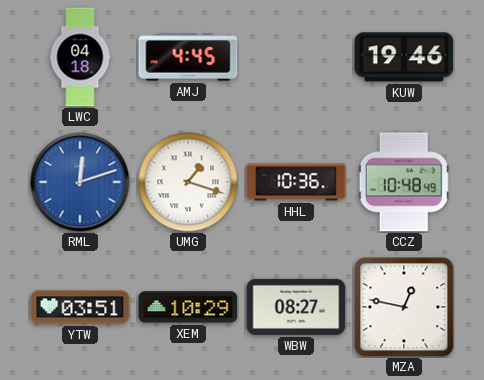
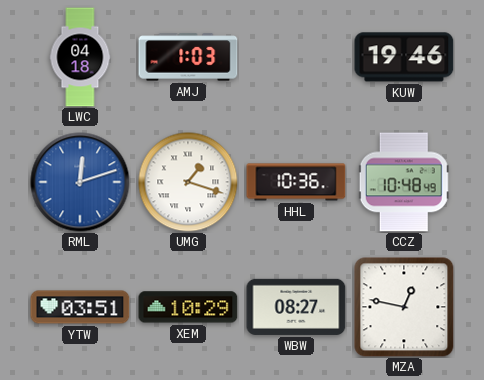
AMJ: 4:45 -> 1:03 (188, 57)
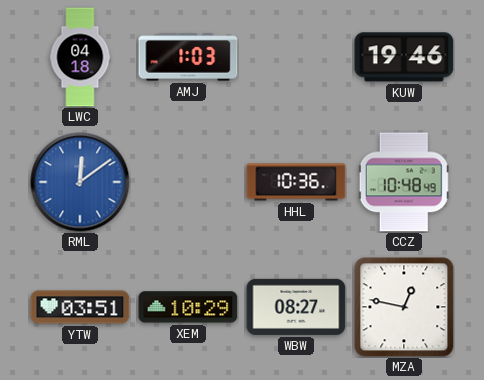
RML: 12:12 -> 12:09 (80, 182)
UMG: 1:18 -> none (188, 182)
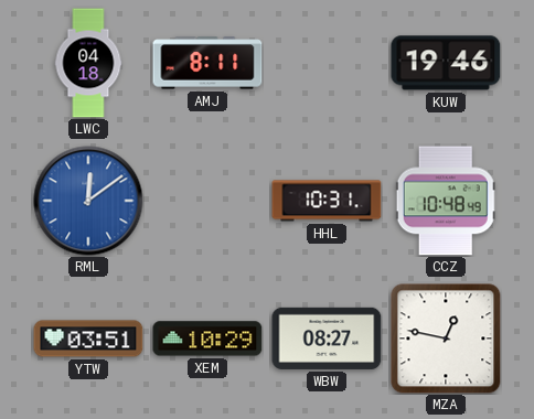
AMJ: 1:03 -> 8:11 (207, 63)
HHL: 10:36 -> 10:31 (327, 201)
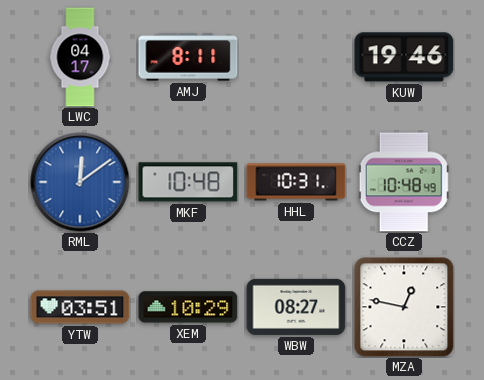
LWC: 04:18 -> 04:17 (80, 57)
MKF: none -> 10:48 (188, 182)
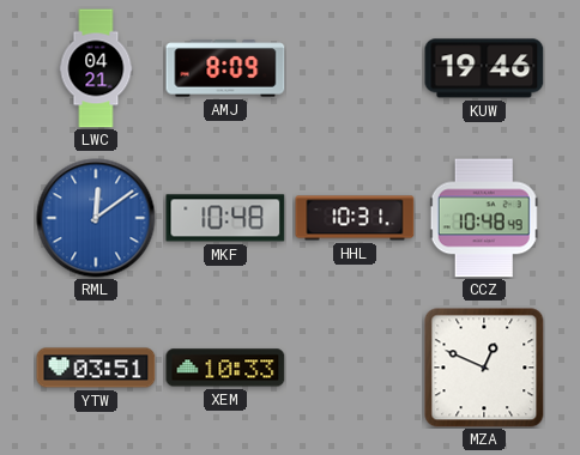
LWC: 04:17 -> 04:21 (96, 68)
AMJ: 8:11 -> 8:09 (225, 68)
XEM: 10:29 -> 10:33 (225, 368)
WBW: 08:27 -> none (296, 307)
MZA: 12:47 -> 12:49 (484, 368)
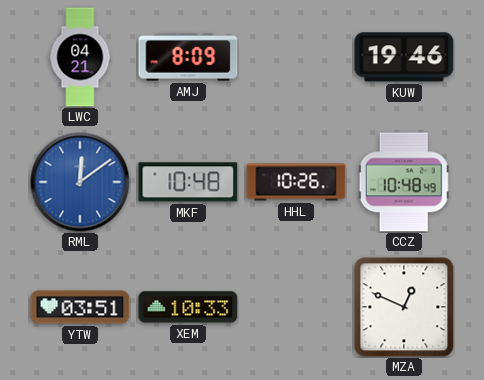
HHL: 10:31 -> 10:26 (296, 182)
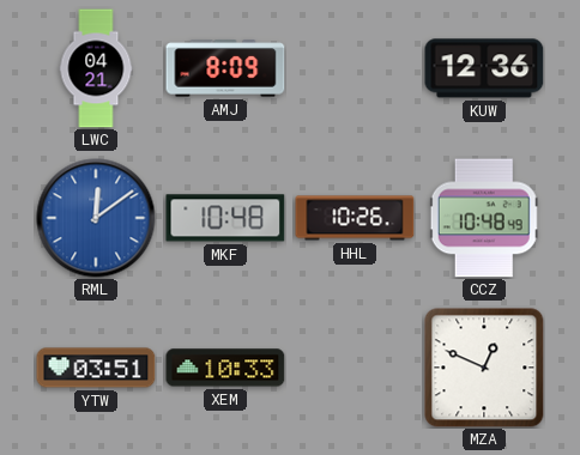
KUW: 19:46 -> 12:36 (484, 68)
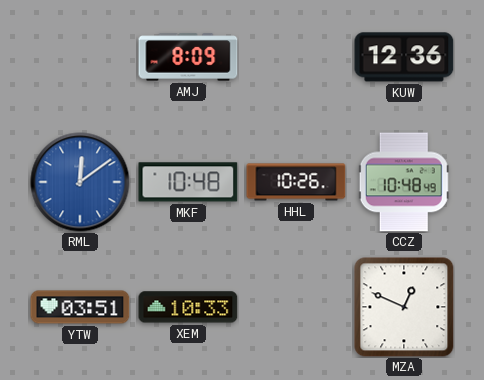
LWC: 04:21 -> none (96, 68)
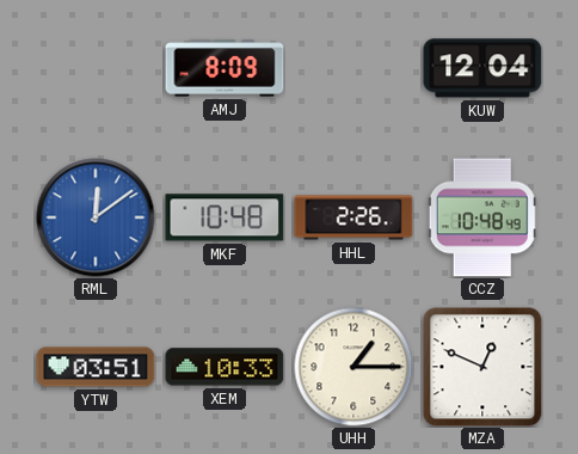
KUW: 12:36 -> 12:04 (482, 68)
HHL: 10:26 -> 2:26 (353, 217)
UHH: none -> 1:15 (353, 367)
